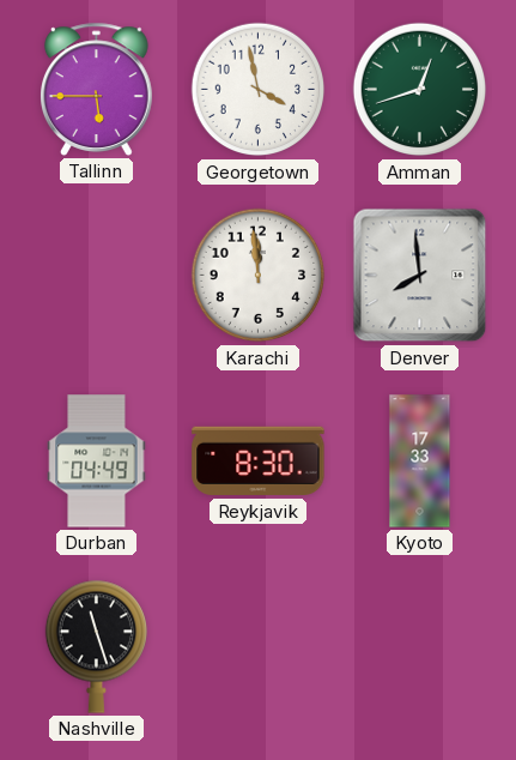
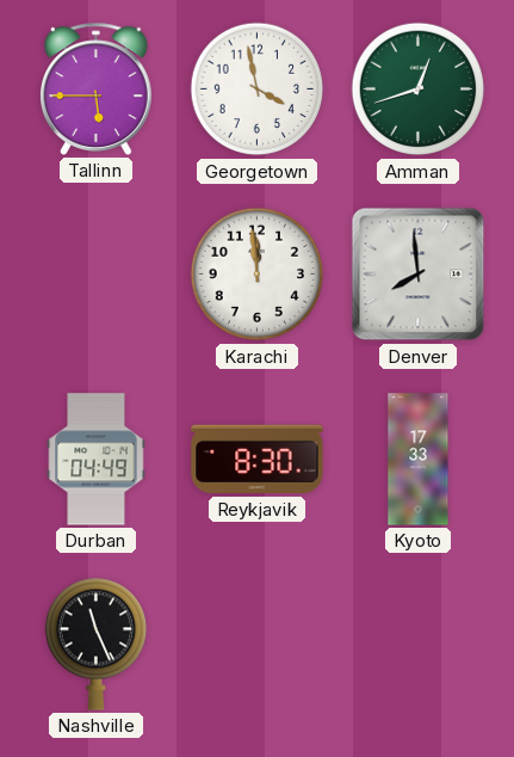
Nashville: 11:27 -> 11:26 (95, 644)
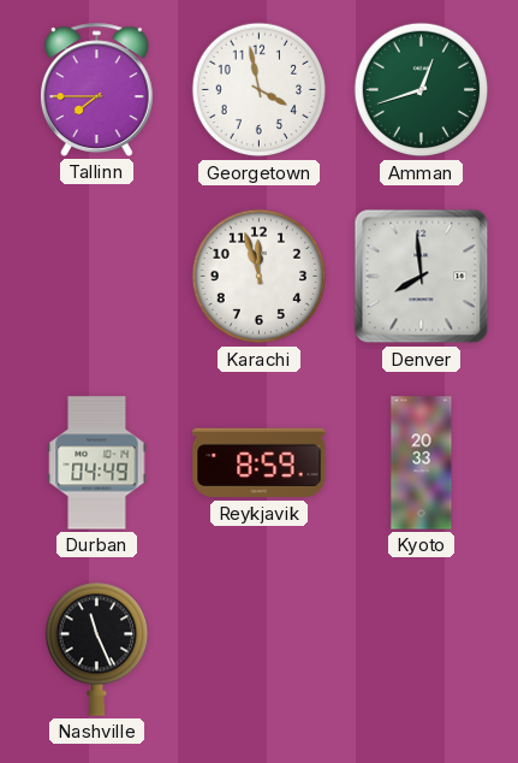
Tallinn: 5:45 -> 7:45 (97, 89)
Karachi: 11:59 -> 11:57 (260, 277)
Reykjavik: 8:30 -> 8:59 (260, 463)
Kyoto: 17:33 -> 20:33 (422, 463)
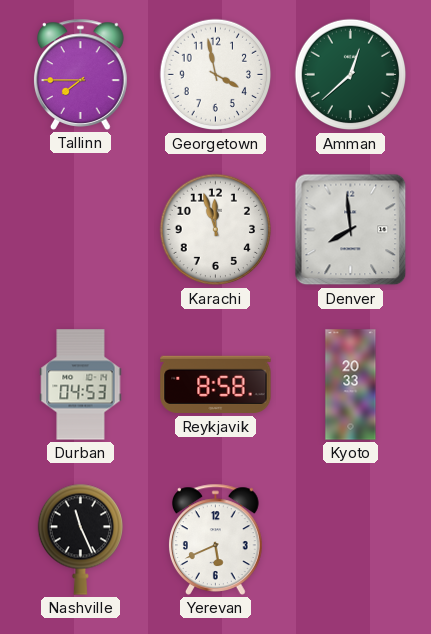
Amman: 12:42 -> 12:38 (351, 75)
Durban: 04:49 -> 04:53 (81, 385)
Reykjavik: 8:59 -> 8:58 (216, 385)
Yerevan: none -> 5:41 (216, 539)
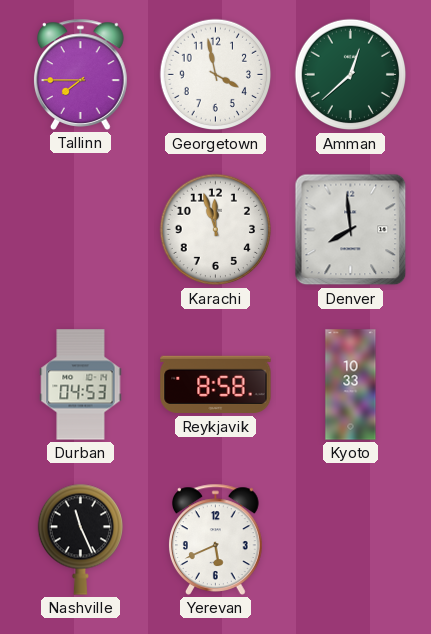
Kyoto: 20:33 -> 10:33 (351, 385)
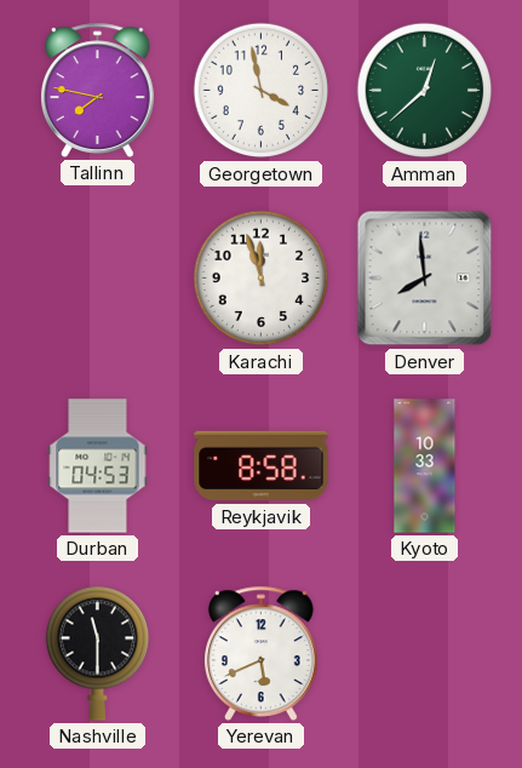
Tallinn: 7:45 -> 7:47 (98, 90)
Nashville: 11:26 -> 11:30 (97, 653)
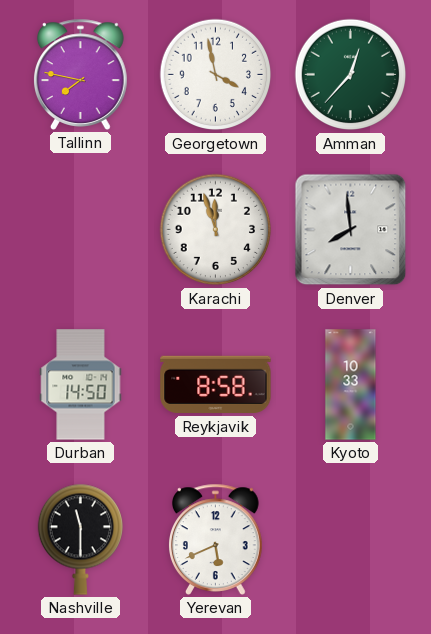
Amman: 12:38 -> 12:37 (351, 75)
Durban: 04:53 -> 14:50 (81, 385)
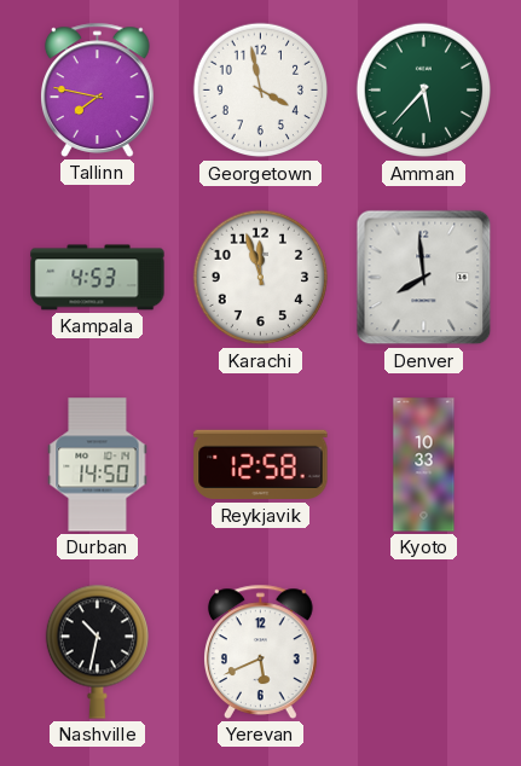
Amman: 12:37 -> 5:37 (424, 91)
Kampala: none -> 4:53 (98, 278)
Reykjavik: 8:58 -> 12:58 (261, 465)
Nashville: 11:30 -> 10:32 (97, 651)
